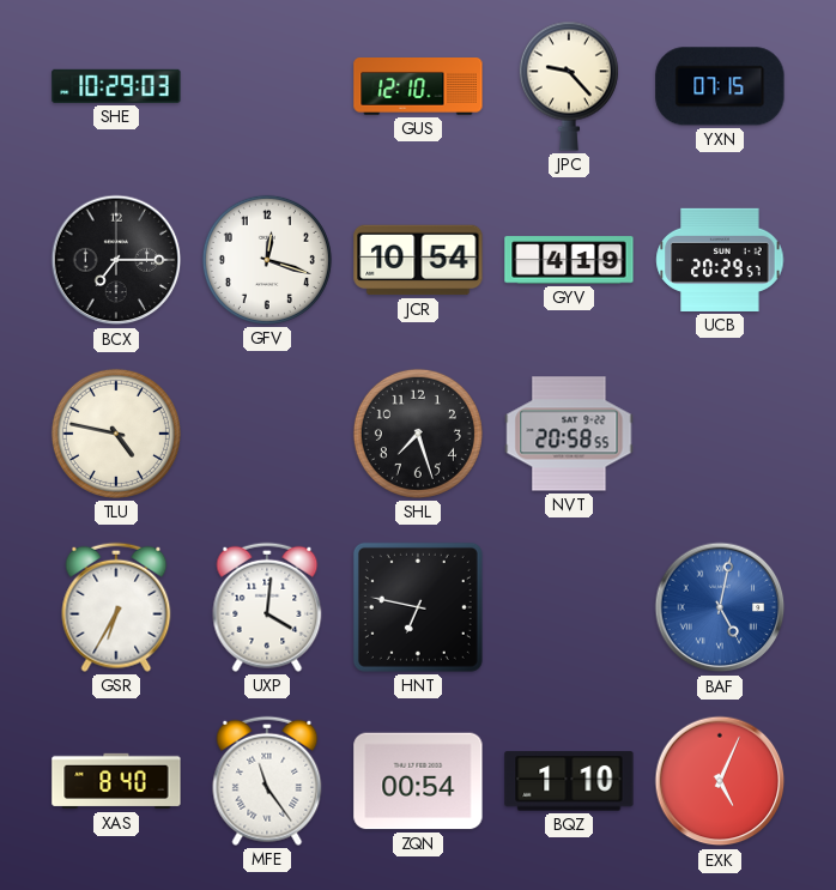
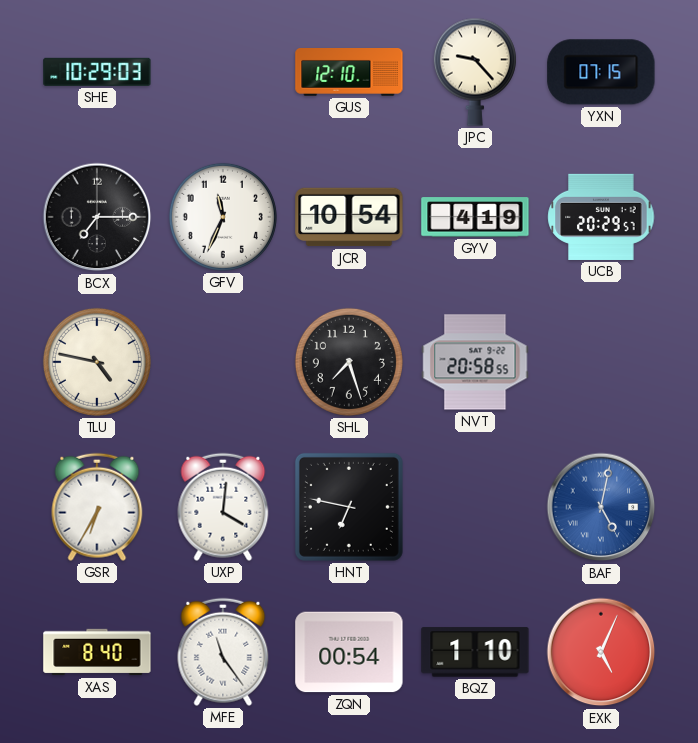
GFV: 12:18 -> 11:34 (223, 217)
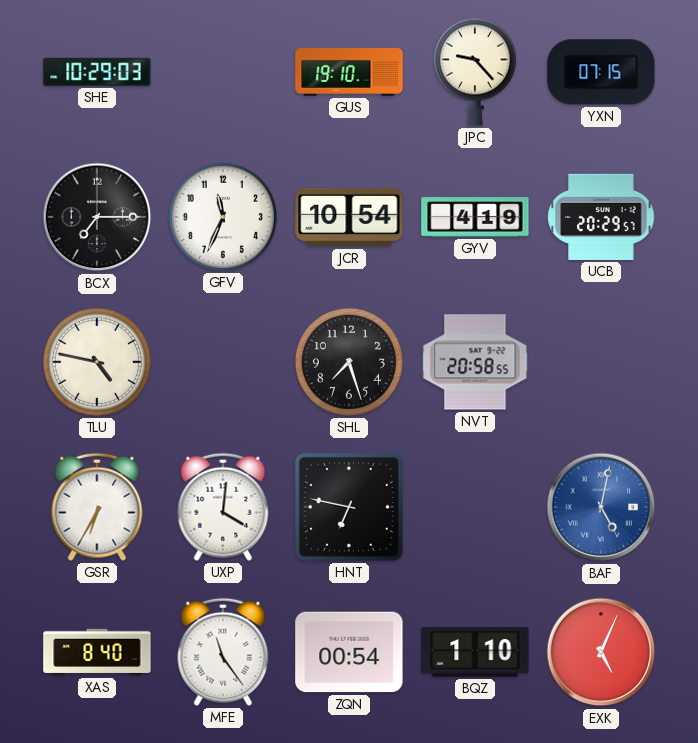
GUS: 12:10 -> 19:10 (349, 73)
